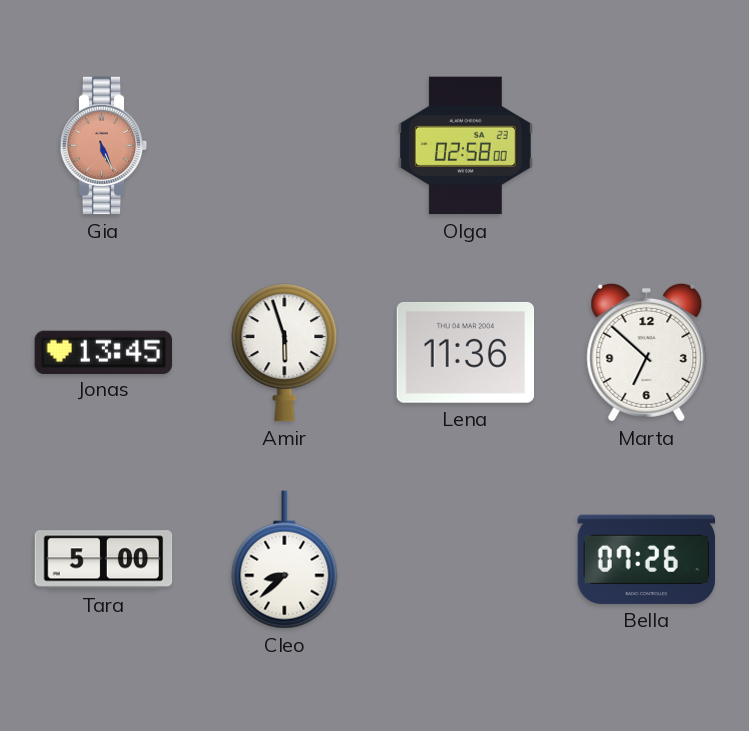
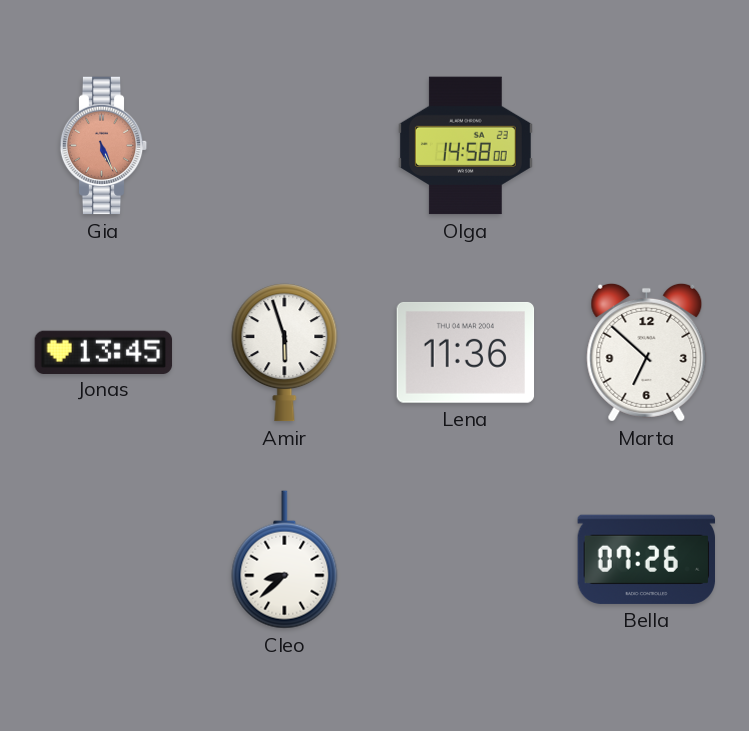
Olga: 02:58 -> 14:58 (465, 146)
Tara: 5:00 -> none (104, 560)
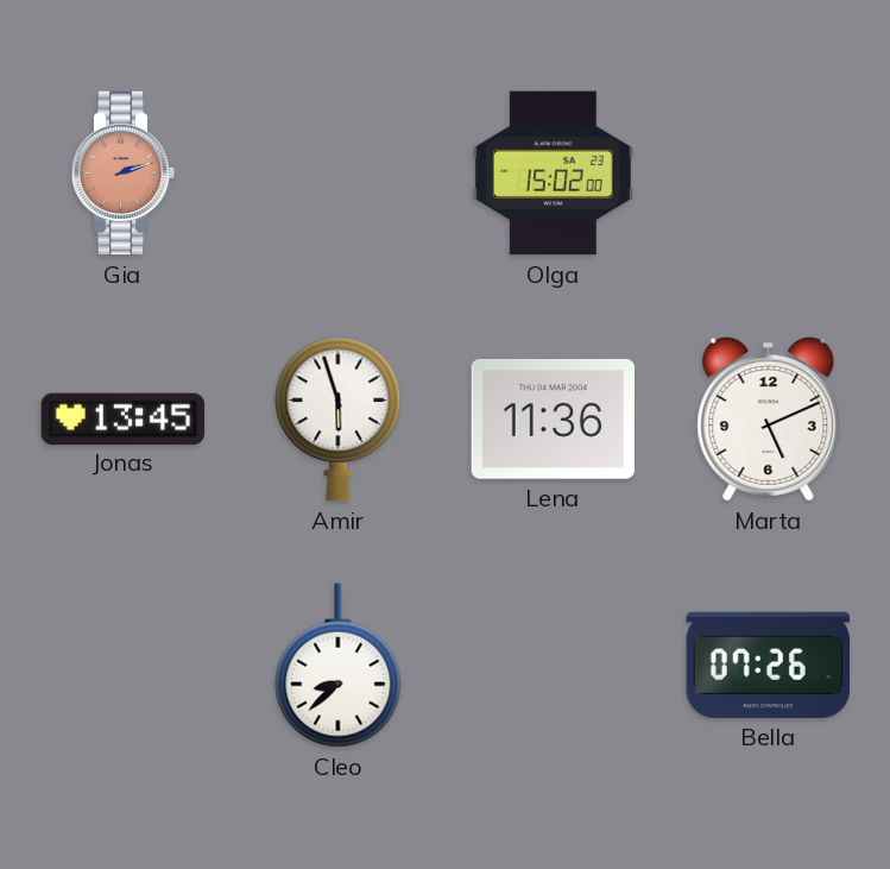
Gia: 5:26 -> 2:12 (124, 174)
Olga: 14:58 -> 15:02 (553, 174)
Marta: 6:52 -> 5:11 (769, 418)
